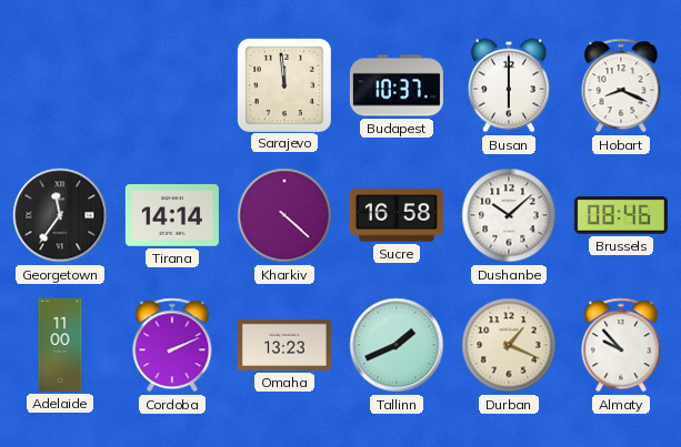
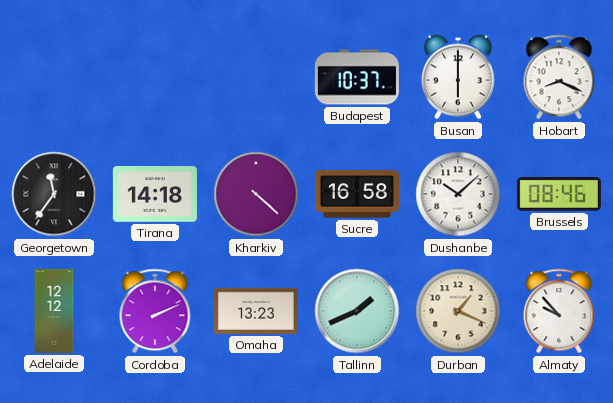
Sarajevo: 11:59 -> none (283, 84)
Tirana: 14:14 -> 14:18 (155, 195)
Adelaide: 11:00 -> 12:12 (54, 311)
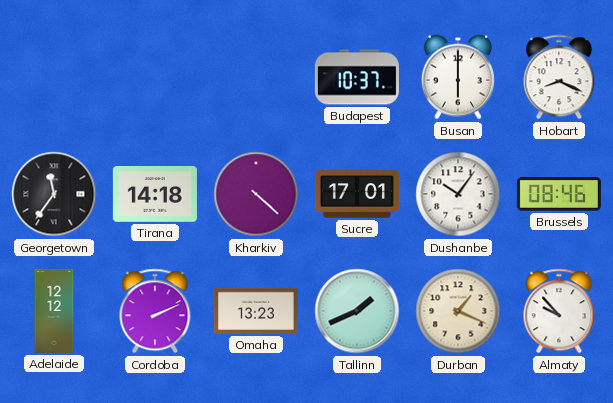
Sucre: 16:58 -> 17:01 (357, 194)
Dushanbe: 10:08 -> 10:06 (458, 194)
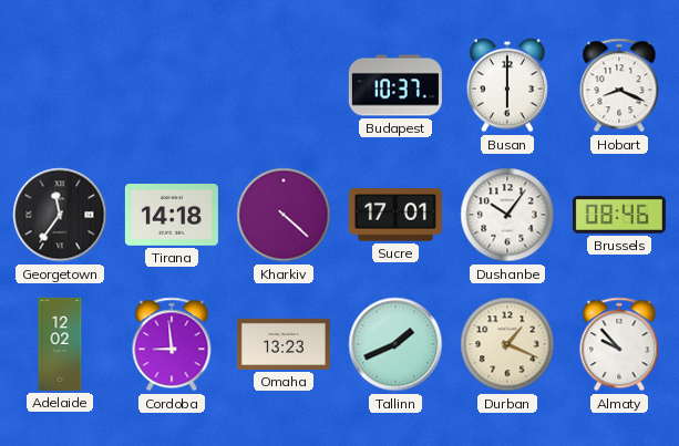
Adelaide: 12:12 -> 12:02 (60, 344)
Cordoba: 2:11 -> 8:59 (172, 344)
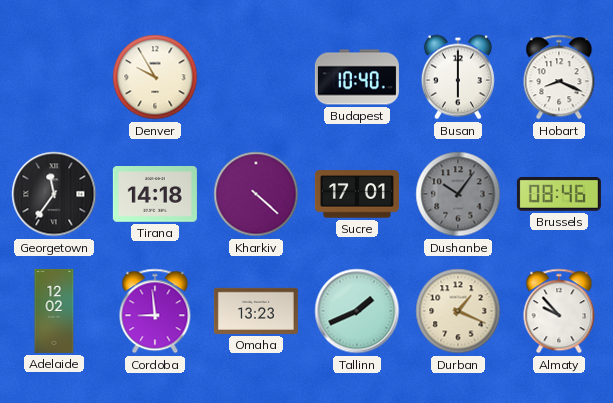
Denver: none -> 9:55 (155, 77)
Budapest: 10:37 -> 10:40 (357, 77)
Dushanbe dial: white -> grey (458, 194)
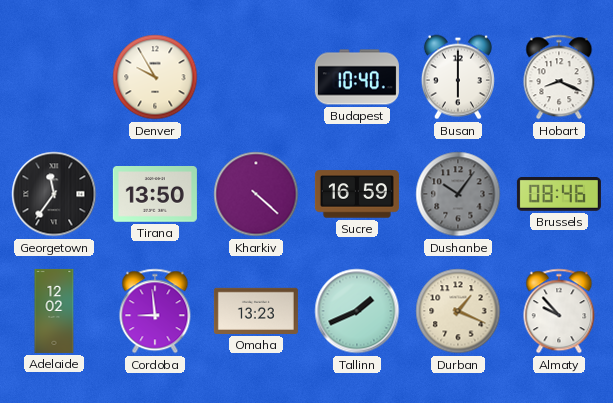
Tirana: 14:18 -> 13:50 (155, 195)
Sucre: 17:01 -> 16:59 (357, 194)
